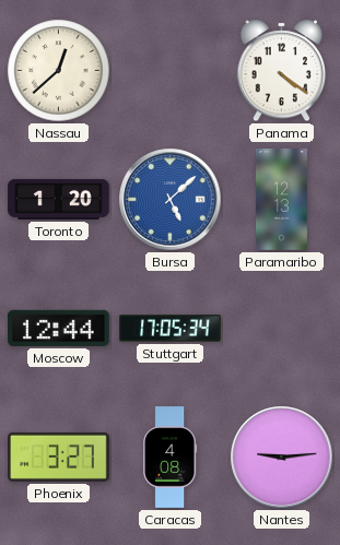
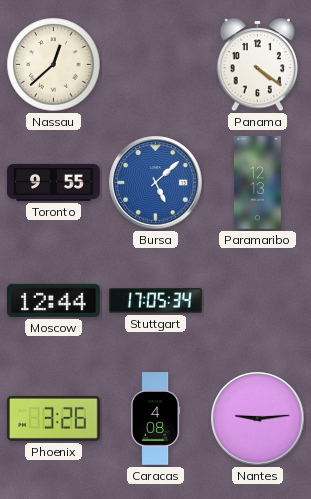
Toronto: 1:20 -> 9:55 (54, 182)
Phoenix: 3:27 -> 3:26 (54, 418)
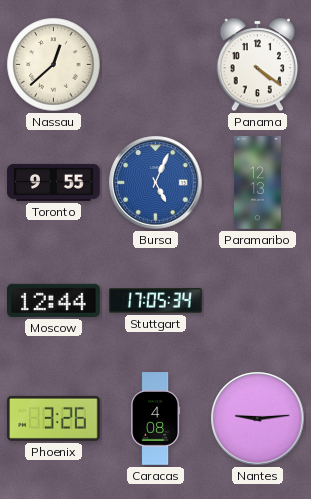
Bursa: 5:08 -> 5:04 (156, 183)
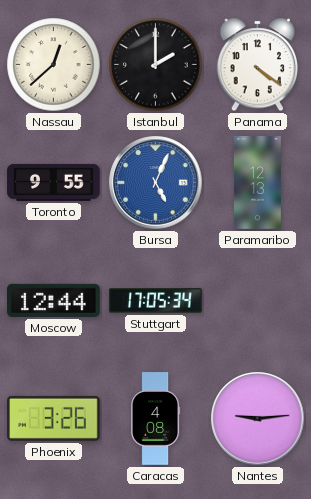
Istanbul: none -> 2:00 (156, 65)
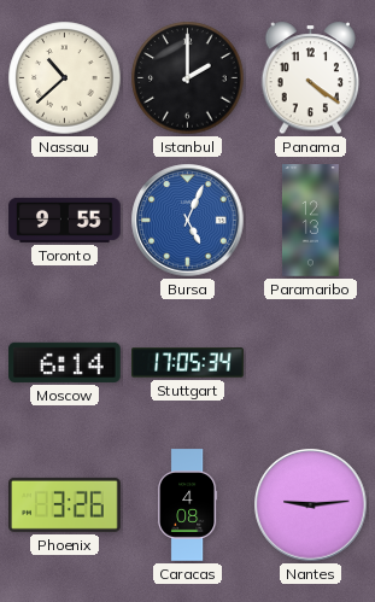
Nassau: 12:38 -> 10:38 (65, 78)
Moscow: 12:44 -> 6:14 (65, 362)
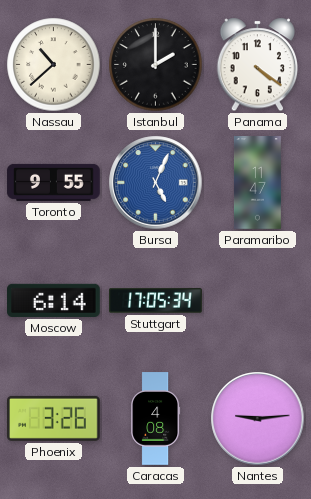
Paramaribo: 12:13 -> 11:47 (257, 183)
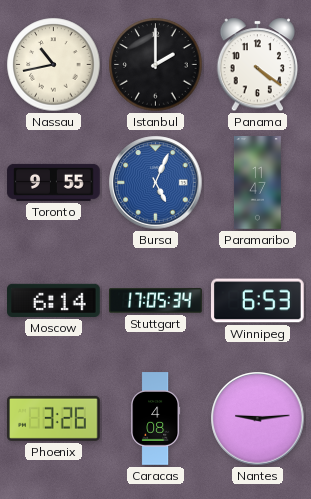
Nassau: 10:38 -> 10:43 (54, 65)
Winnipeg: none -> 6:53 (258, 301)
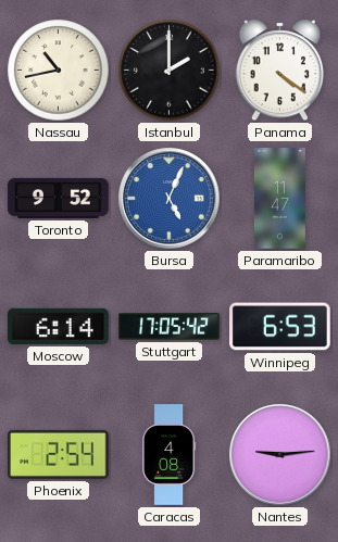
Toronto: 9:55 -> 9:52 (59, 198)
Stuttgart: 17:05:34 -> 17:05:42 (170, 327)
Phoenix: 3:26 -> 2:54 (59, 454)
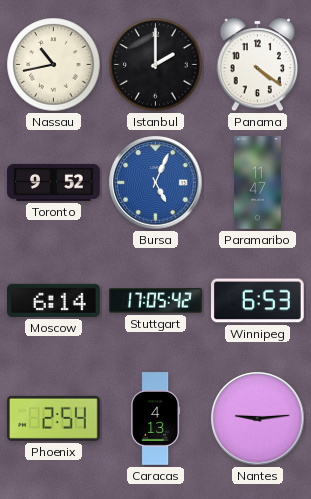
Caracas: 4:08 -> 4:13 (156, 419)
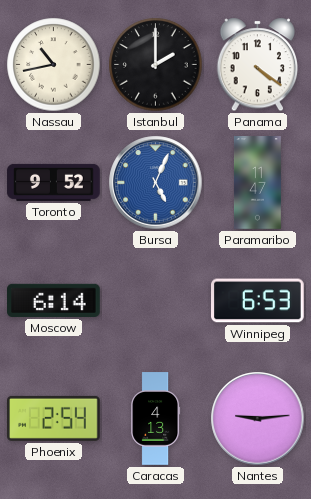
Stuttgart: 17:05 -> none (156, 301)
